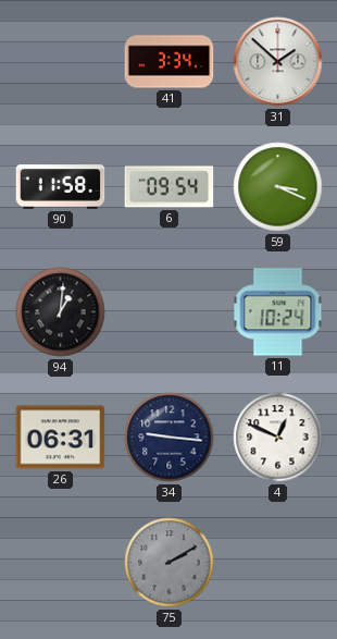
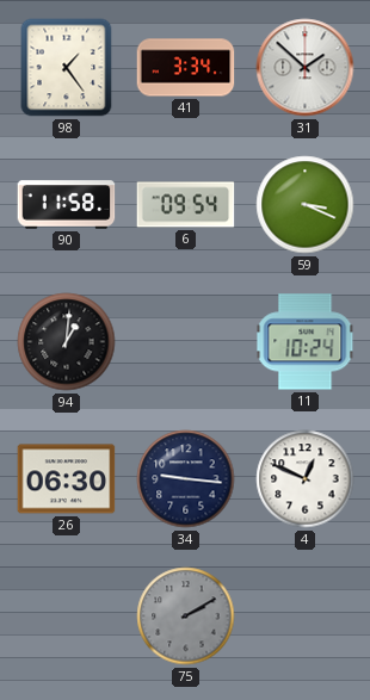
98: none -> 1:24 (67, 68)
26: 06:31 -> 06:30 (67, 479)
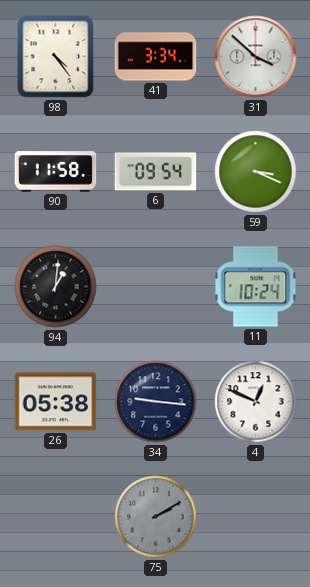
98: 1:24 -> 4:24 (56, 57)
31: 1:52 -> 3:52 (256, 57)
26: 06:30 -> 05:38 (56, 402)
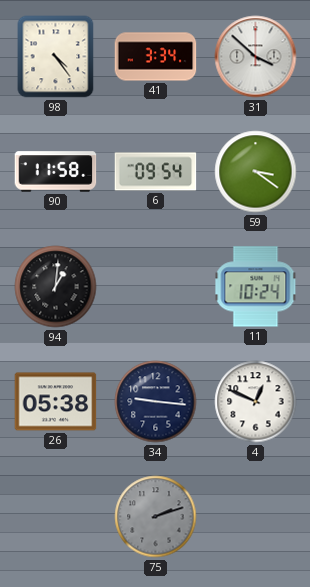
59: 3:19 -> 3:21 (256, 172)
75: 2:10 -> 2:12 (156, 517)
